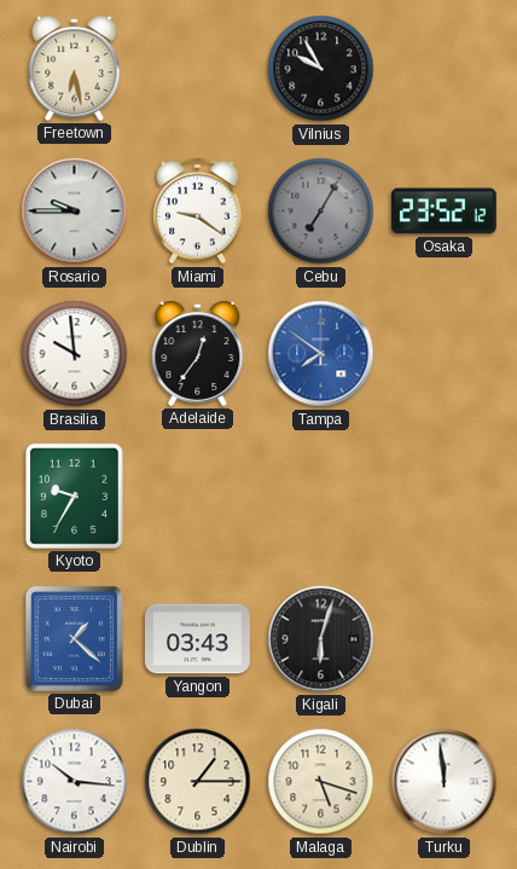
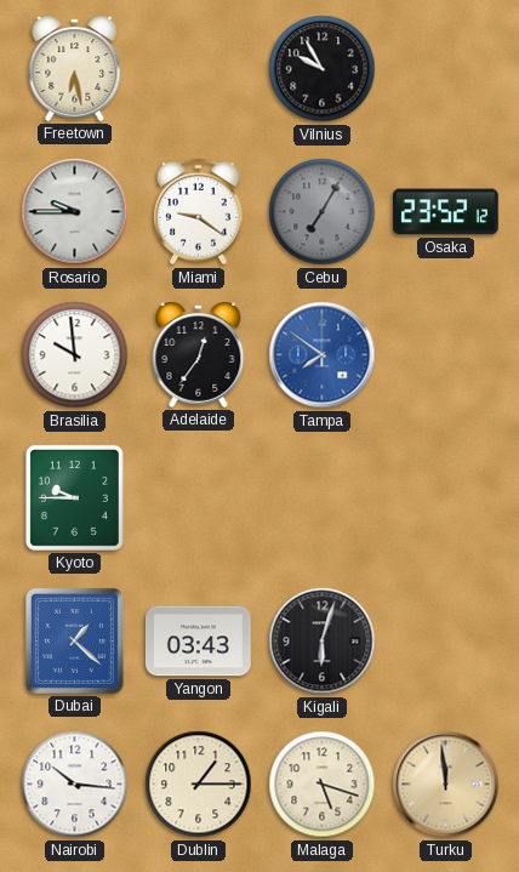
Kyoto: 9:35 -> 9:45 (74, 497)
Turku dial: white -> champagne (446, 785)
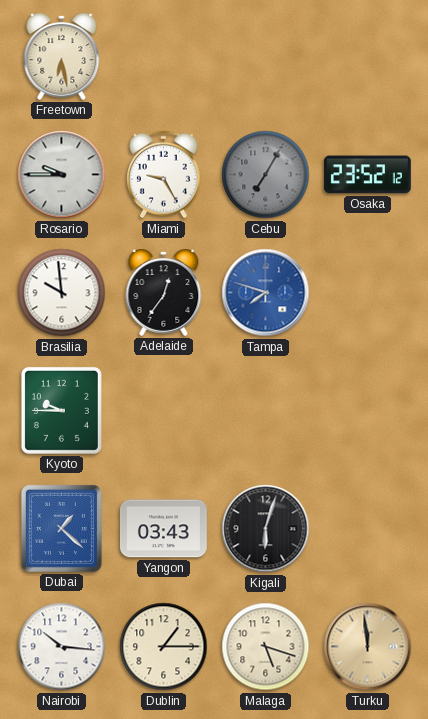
Vilnius: 9:55 -> none (323, 69)
Miami: 9:21 -> 9:25 (164, 175)
Tampa: 7:51 -> 7:48 (266, 293)
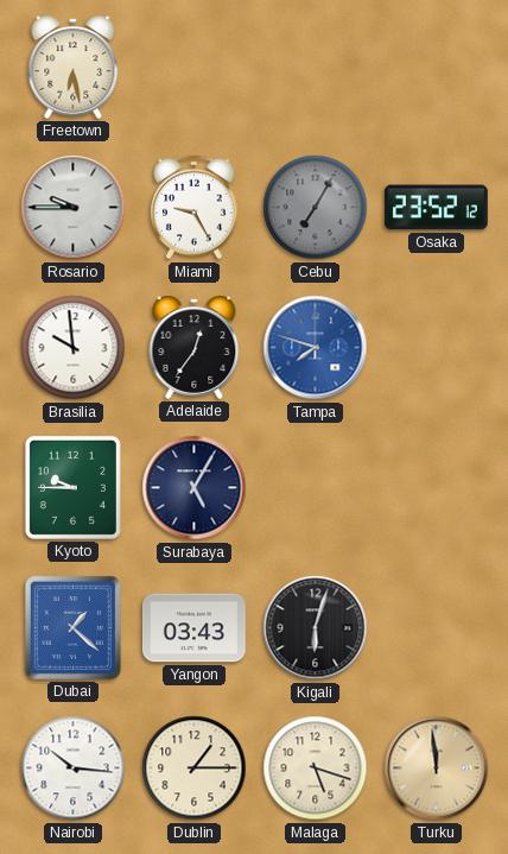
Surabaya: none -> 5:05 (195, 488)
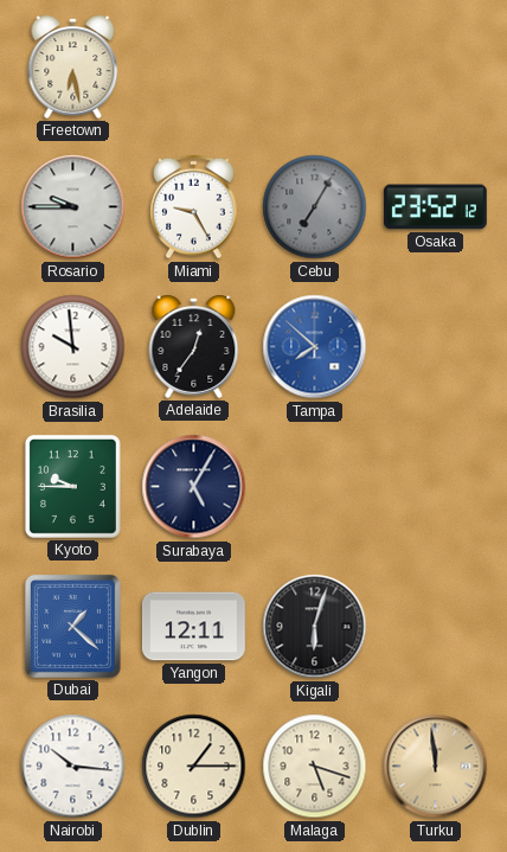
Tampa: 7:48 -> 7:52 (315, 347)
Yangon: 03:43 -> 12:11 (193, 627)
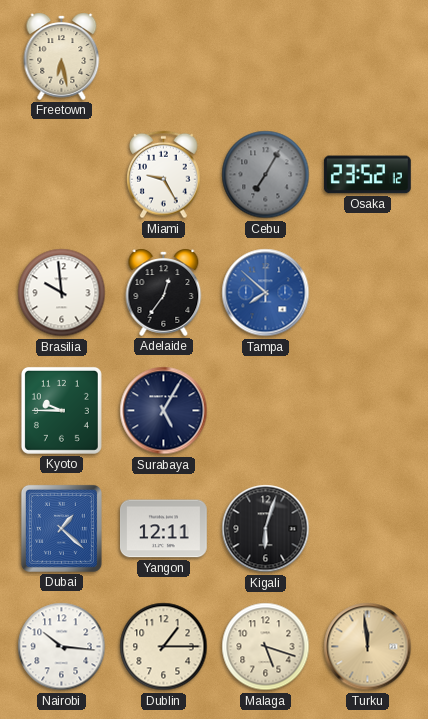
Rosario: 9:45 -> none (73, 207)
